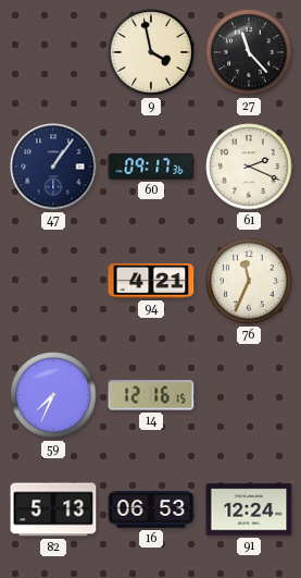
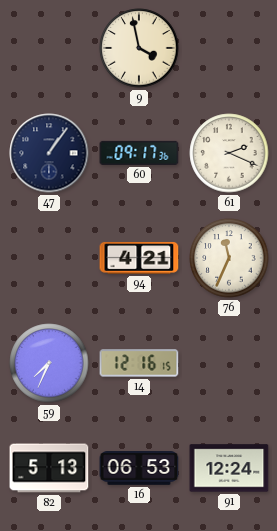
27: 11:23 -> none (249, 52)
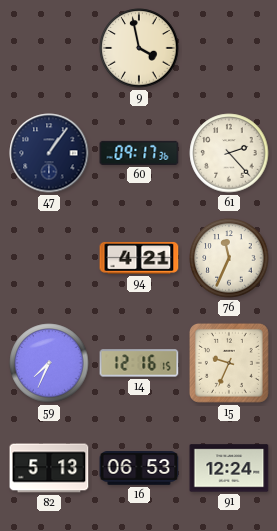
61: 2:19 -> 2:23 (229, 153)
15: none -> 9:34 (229, 363)
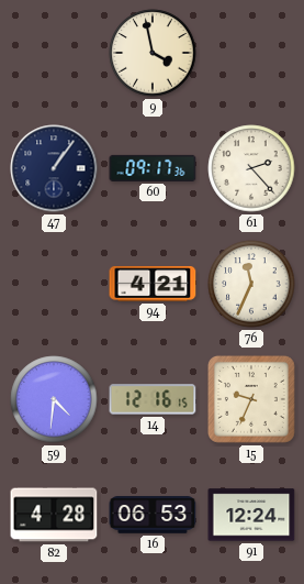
59: 7:34 -> 4:31 (54, 399)
82: 5:13 -> 4:28 (54, 515)
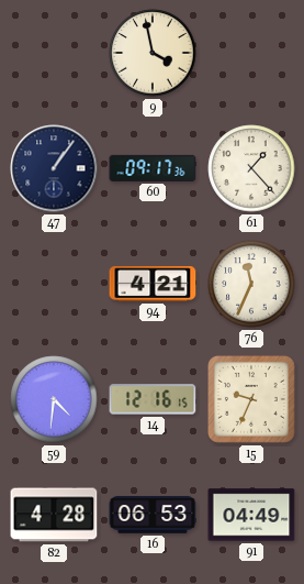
61: 2:23 -> 1:23 (251, 168)
91: 12:24 -> 04:49 (251, 515)
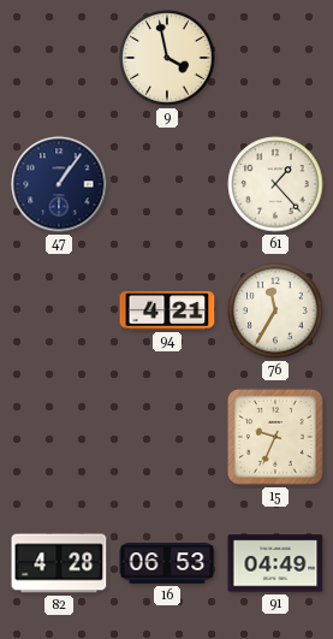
60: 09:17 -> none (153, 168)
76: 11:34 -> 11:35 (275, 310)
59: 4:31 -> none (54, 399)
14: 12:16 -> none (153, 399)
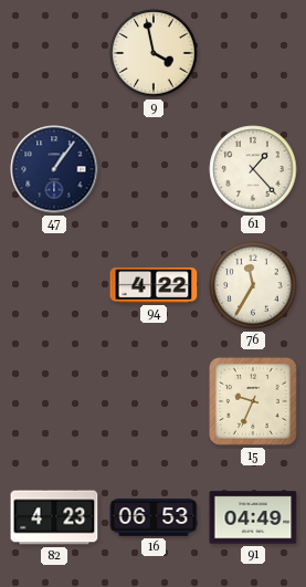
94: 4:21 -> 4:22 (154, 285)
82: 4:28 -> 4:23 (54, 517)
